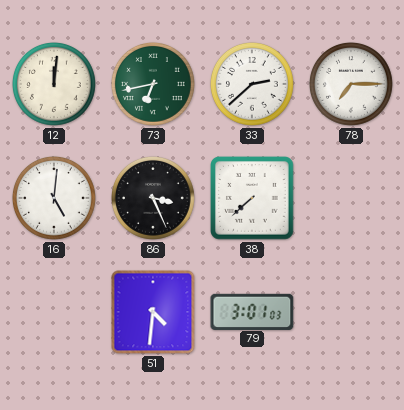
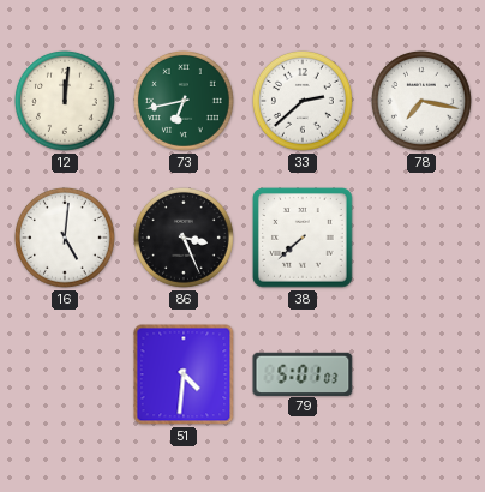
78: 7:15 -> 7:17 (421, 101)
79: 3:01 -> 5:01 (303, 373)
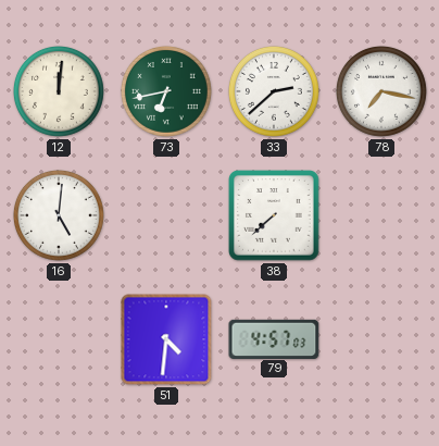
86: 3:26 -> none (184, 238)
79: 5:01 -> 4:57 (274, 338)
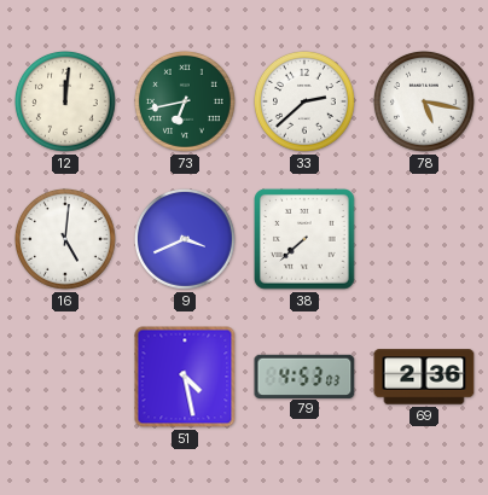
78: 7:17 -> 5:17 (424, 101)
9: none -> 3:41 (185, 239)
51: 4:31 -> 4:28 (185, 377)
79: 4:57 -> 4:53 (304, 375)
69: none -> 2:36 (424, 377)
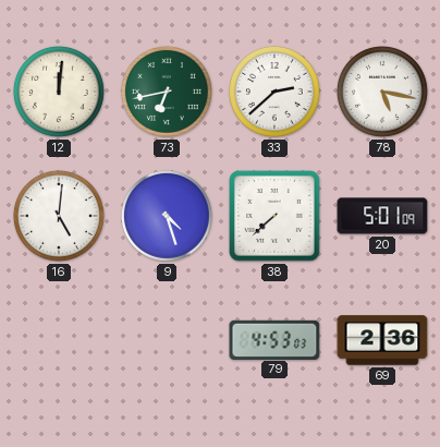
9: 3:41 -> 4:27 (167, 216)
20: none -> 5:01 (382, 216)
51: 4:28 -> none (185, 377)
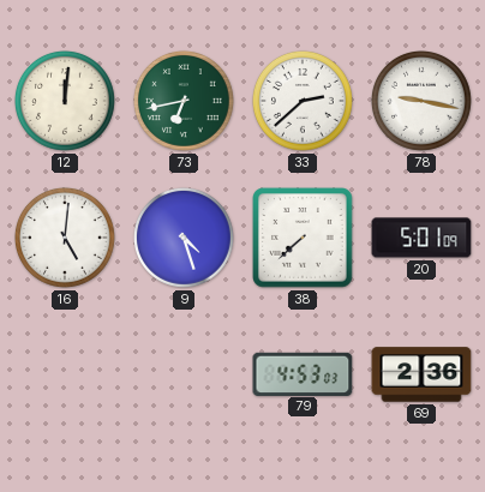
78: 5:17 -> 9:17 (421, 101)
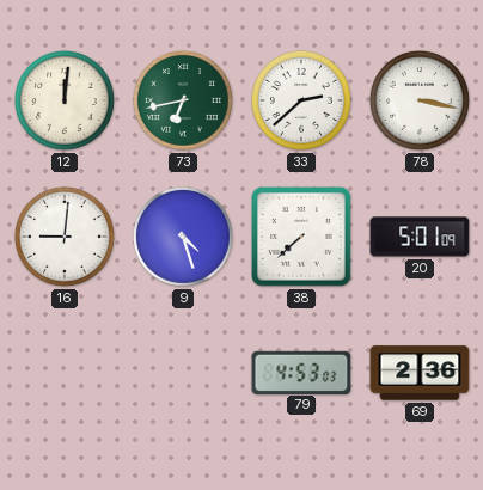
78: 9:17 -> 3:17 (420, 100)
16: 5:01 -> 9:01 (65, 237)
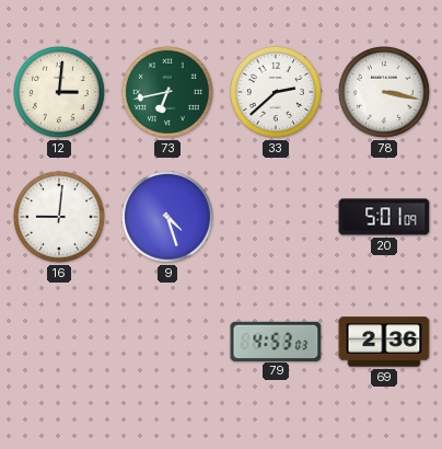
12: 12:01 -> 3:01 (59, 92)
38: 7:38 -> none (302, 238)
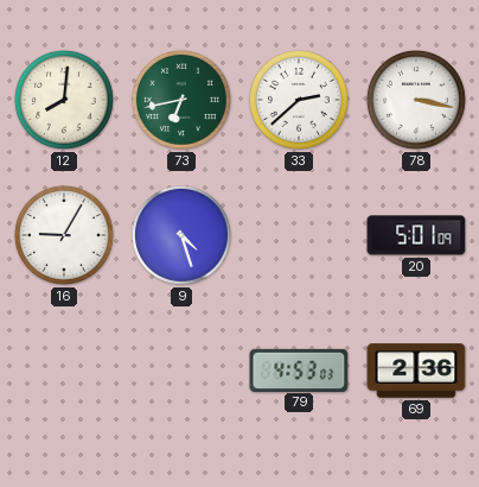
12: 3:01 -> 8:01 (64, 100)
16: 9:01 -> 9:05 (64, 235)
